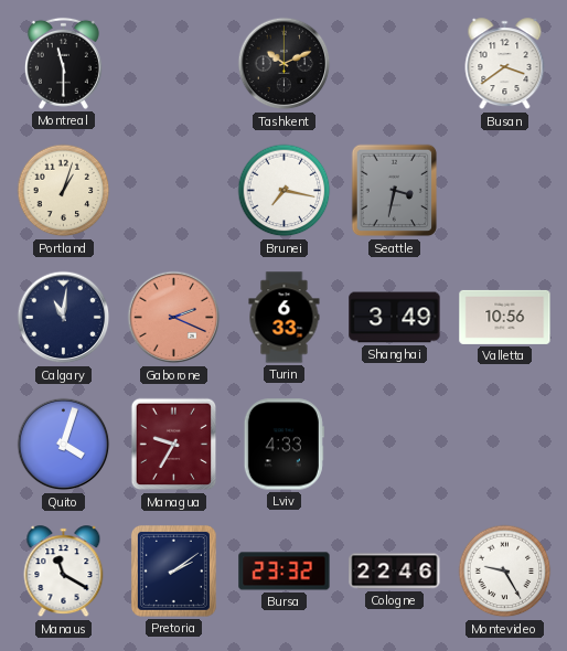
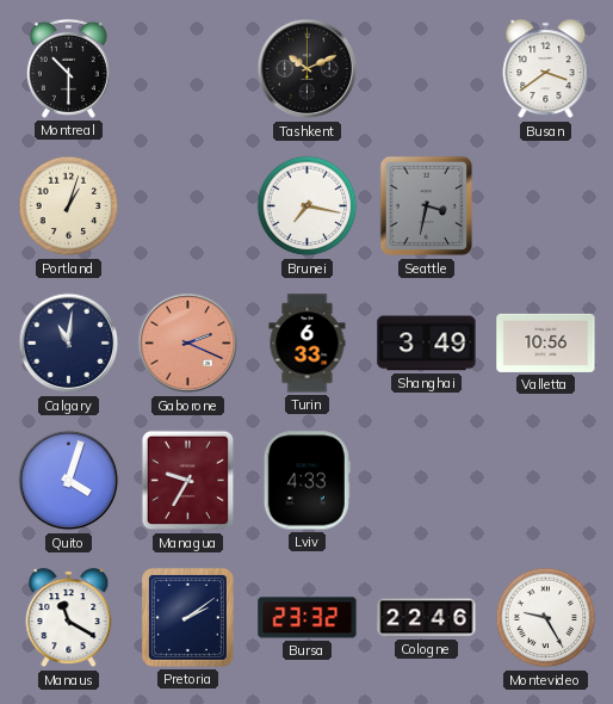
Montreal: 11:30 -> 10:30 (68, 68)
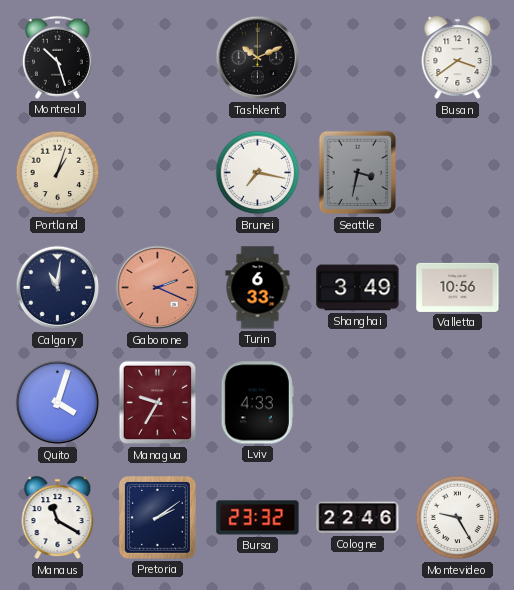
Montreal: 10:30 -> 10:27 (57, 57)
